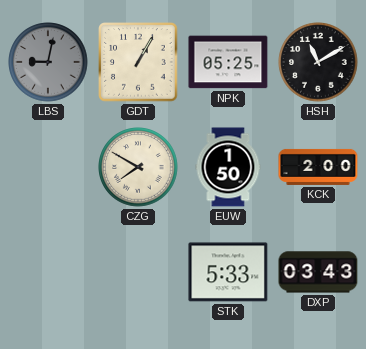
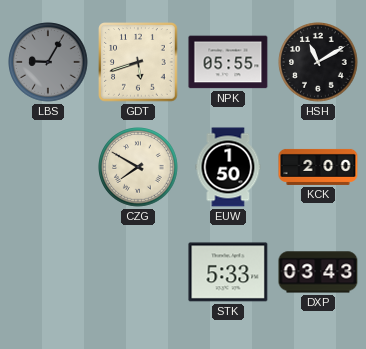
LBS: 9:02 -> 9:05 (48, 62)
GDT: 1:05 -> 5:42 (138, 62)
NPK: 05:25 -> 05:55 (228, 62)
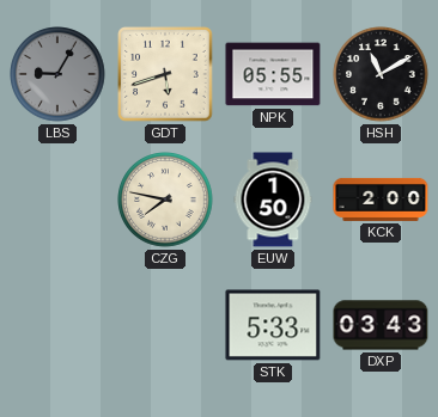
CZG: 7:50 -> 7:47 (165, 200)
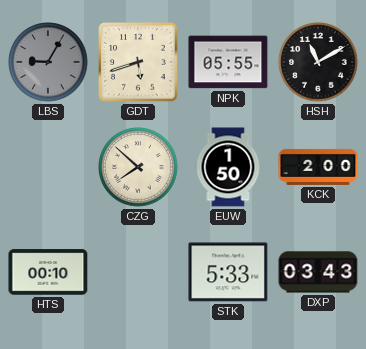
CZG: 7:47 -> 7:52 (138, 167)
HTS: none -> 00:10 (48, 272)
